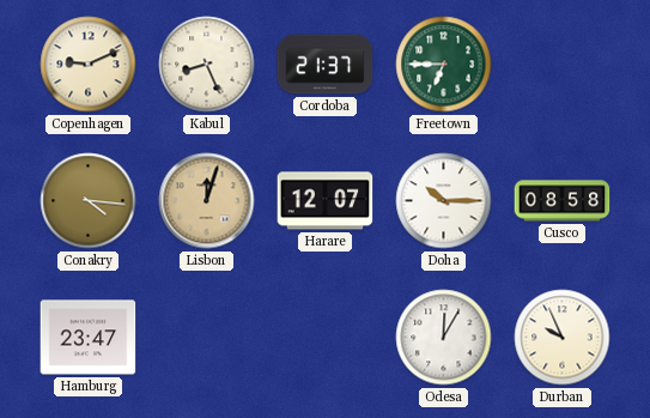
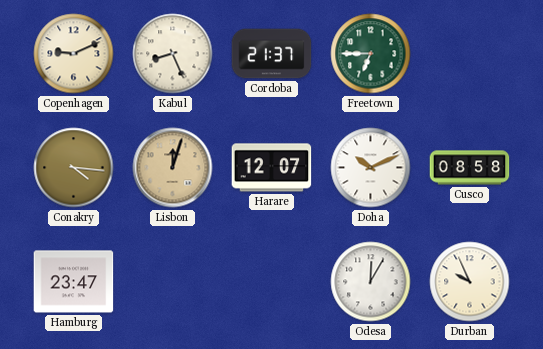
Doha: 10:15 -> 10:11 (371, 168)
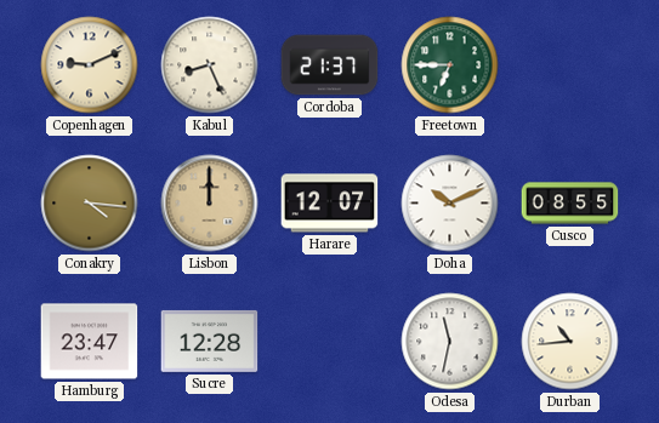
Lisbon: 12:03 -> 12:00 (210, 204)
Cusco: 08:58 -> 08:55 (570, 204)
Sucre: none -> 12:28 (210, 341)
Odesa: 12:05 -> 11:32 (450, 342)
Durban: 9:56 -> 10:44 (570, 342)
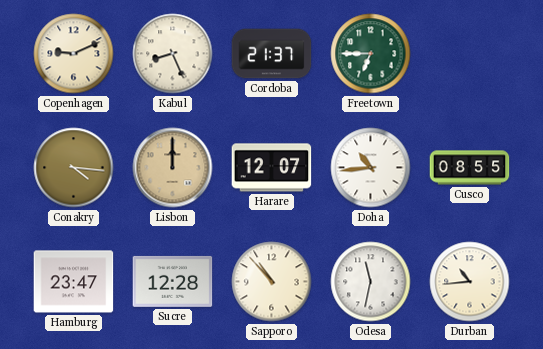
Doha: 10:11 -> 10:44 (371, 168)
Sapporo: none -> 10:53 (272, 282)
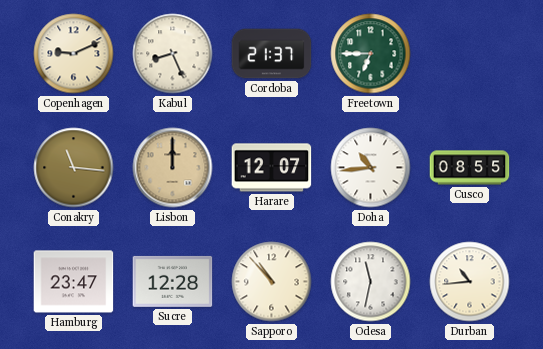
Conakry: 4:16 -> 11:16 (74, 168)
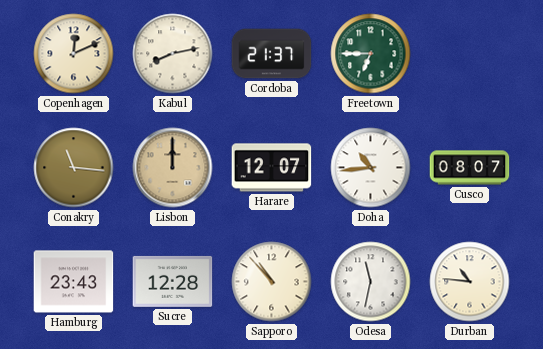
Copenhagen: 9:11 -> 12:11 (74, 54)
Kabul: 8:26 -> 8:13 (173, 54)
Cusco: 08:55 -> 08:07 (470, 168)
Hamburg: 23:47 -> 23:43 (74, 282)
Durban: 10:44 -> 10:46 (470, 282)
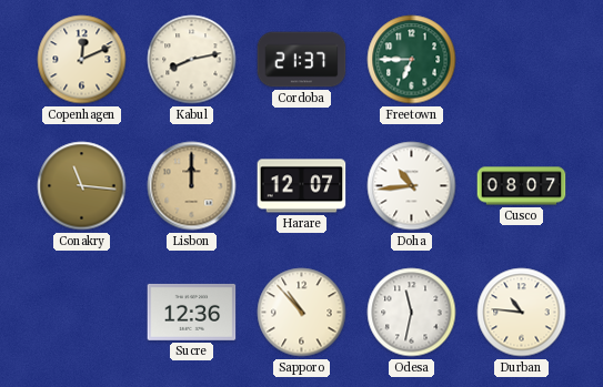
Hamburg: 23:43 -> none (74, 282)
Sucre: 12:28 -> 12:36 (192, 312)
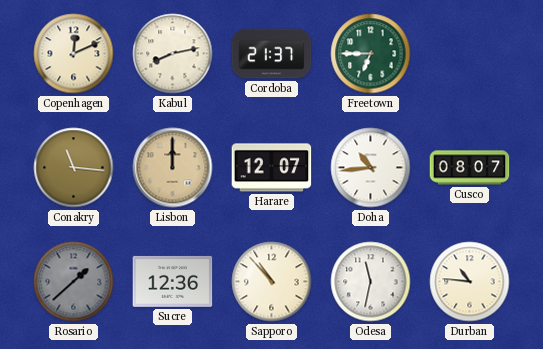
Rosario: none -> 1:38 (74, 282)
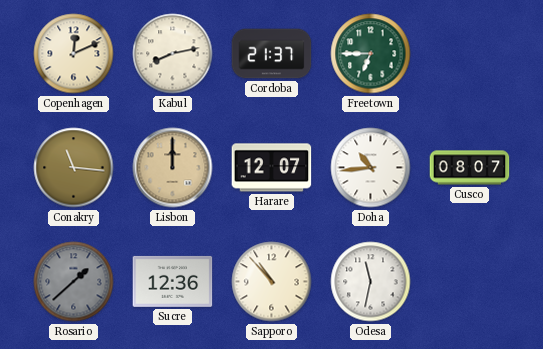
Durban: 10:46 -> none (470, 282)
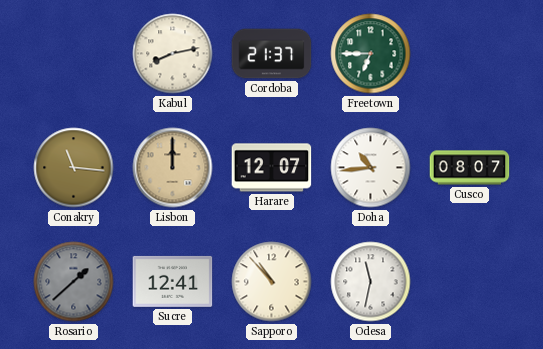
Copenhagen: 12:11 -> none (74, 54)
Sucre: 12:36 -> 12:41 (173, 281)
